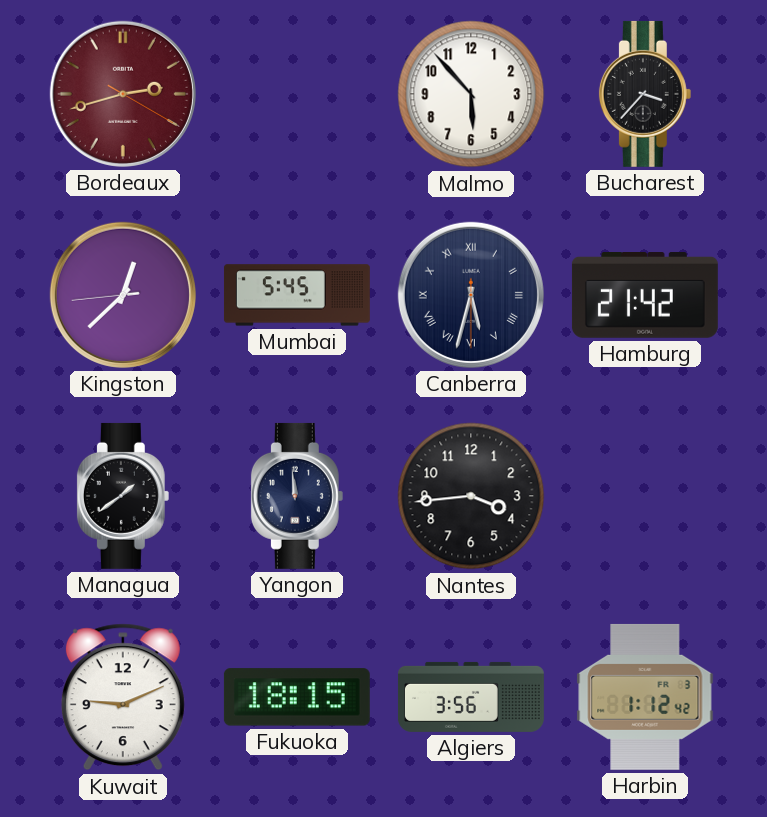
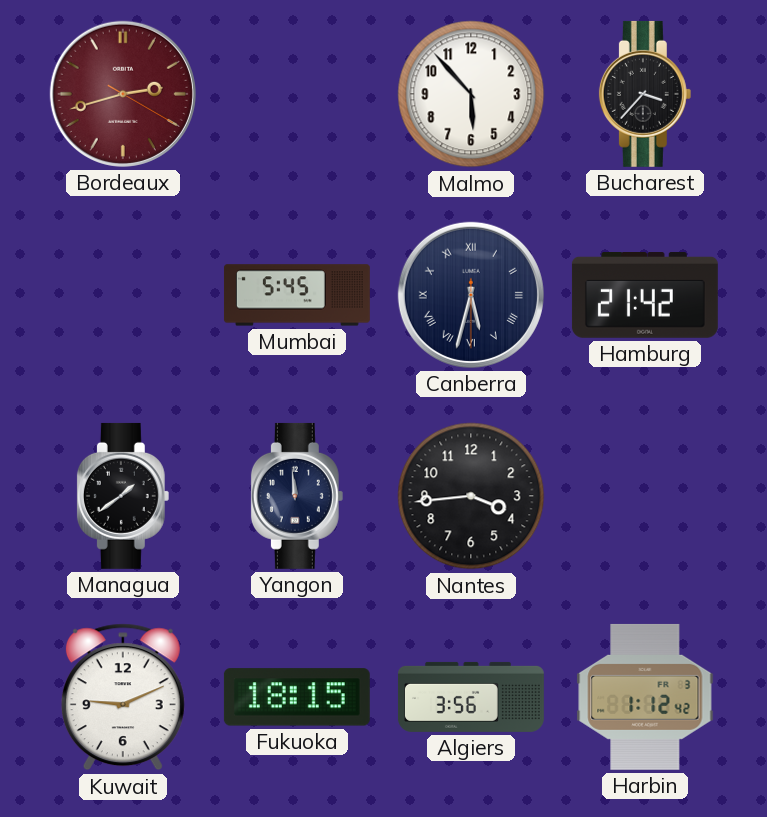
Kingston: 12:37 -> none (123, 295)
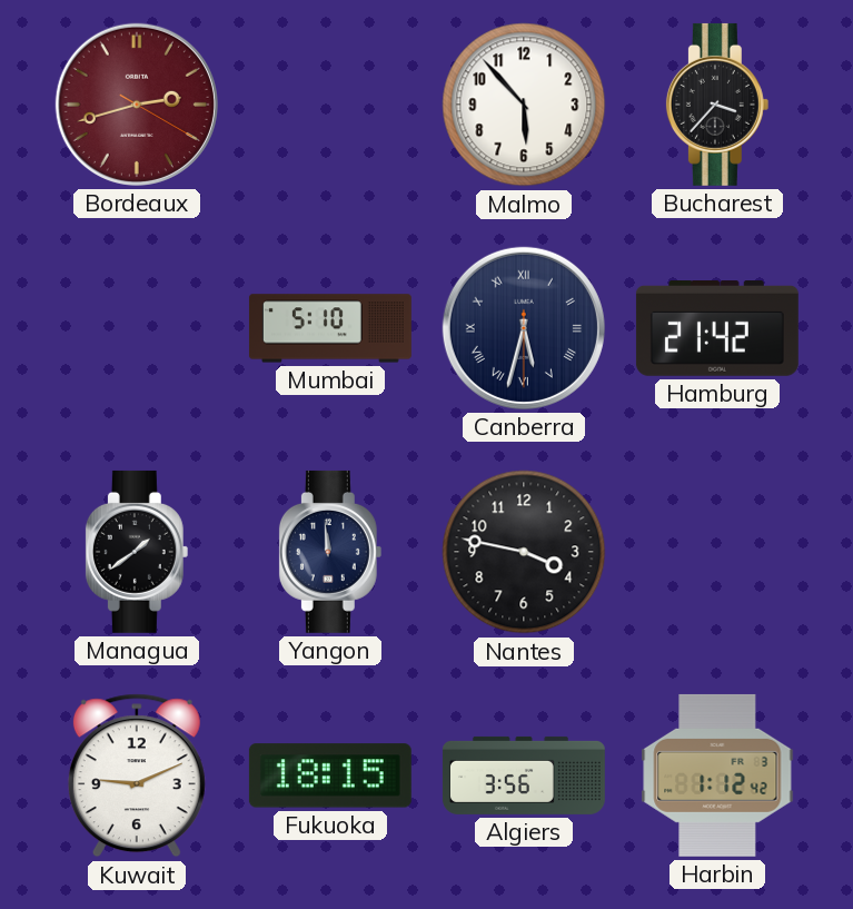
Mumbai: 5:45 -> 5:10 (330, 328)
Nantes: 3:44 -> 3:47 (524, 552)
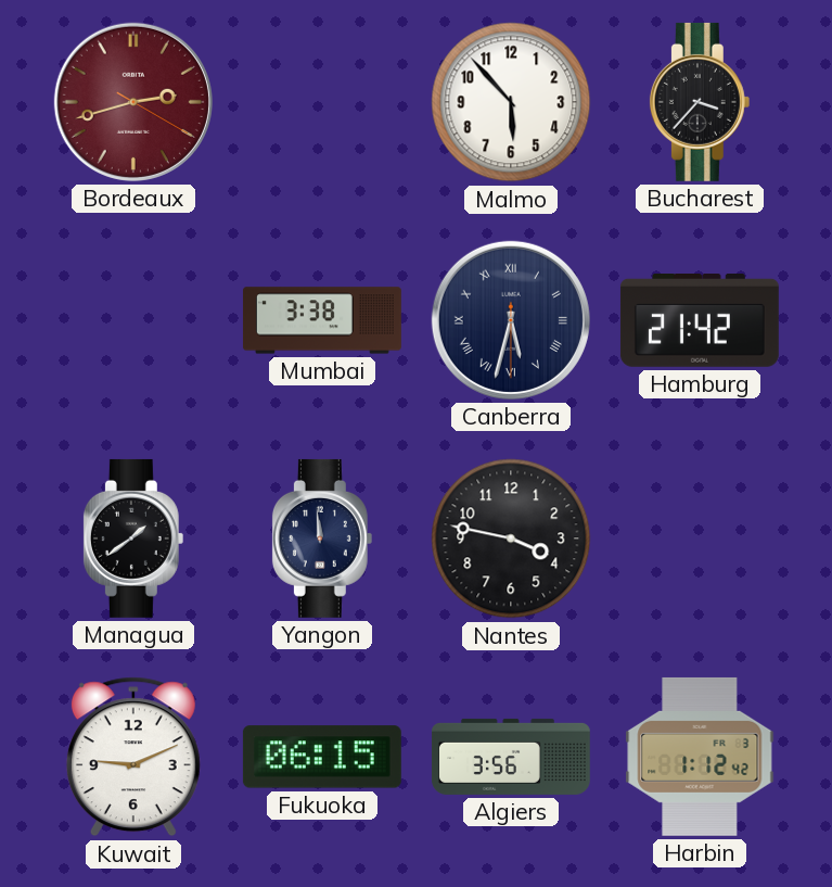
Mumbai: 5:10 -> 3:38 (322, 320)
Fukuoka: 18:15 -> 06:15 (322, 757)
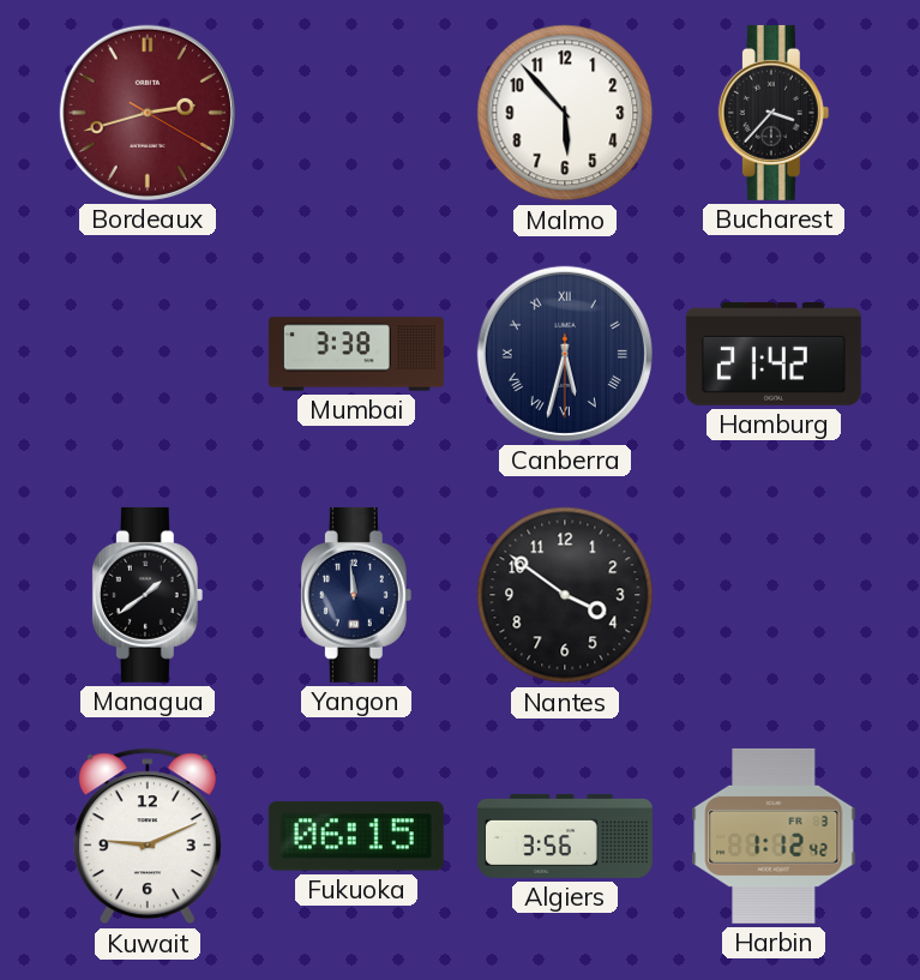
Nantes: 3:47 -> 3:51 (565, 595)
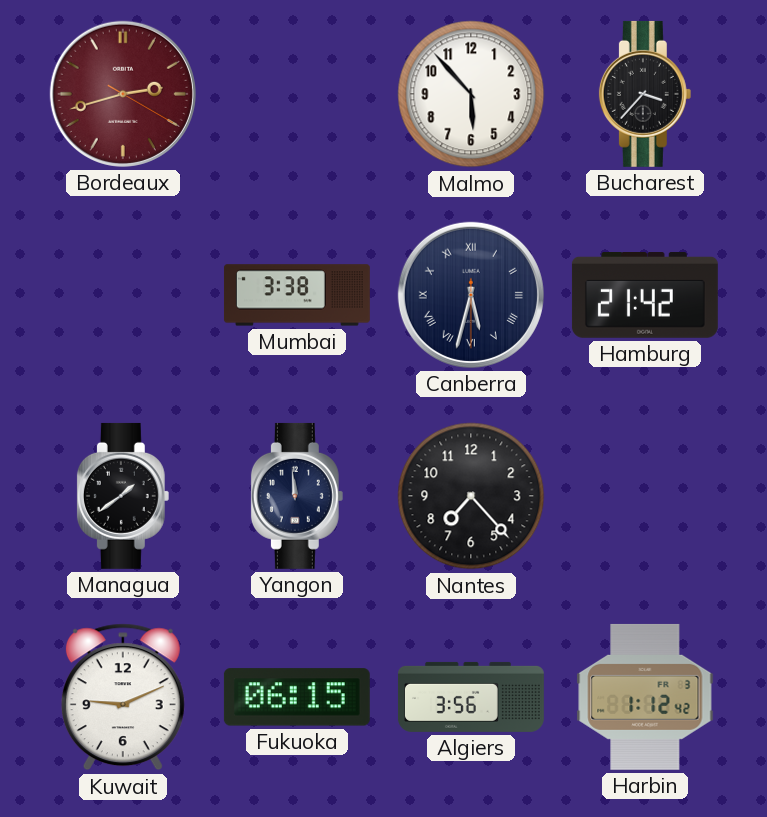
Nantes: 3:51 -> 7:23 (471, 496)
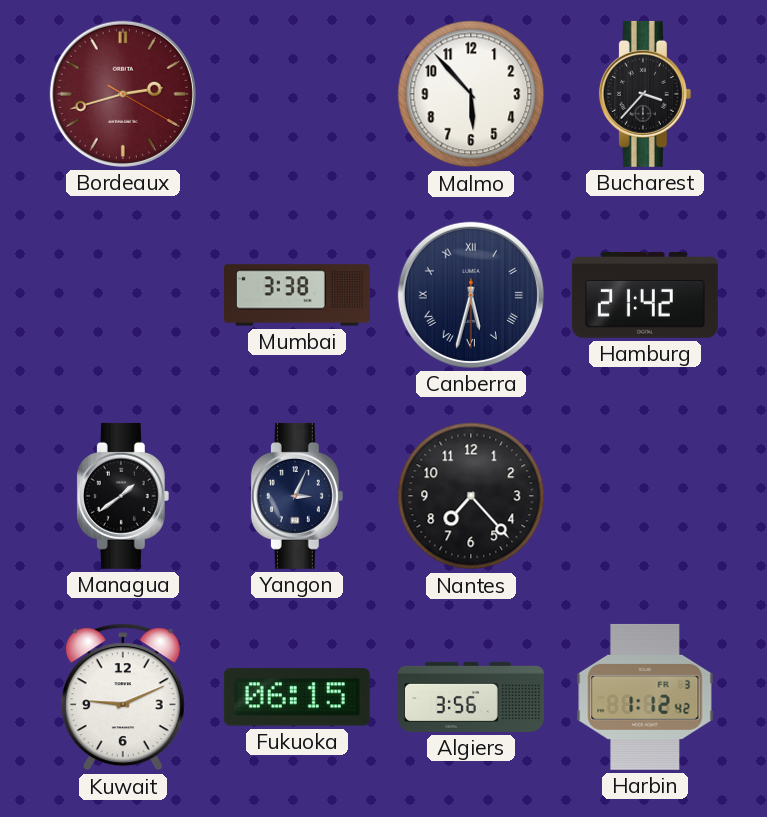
Yangon: 11:59 -> 3:04 (297, 496)
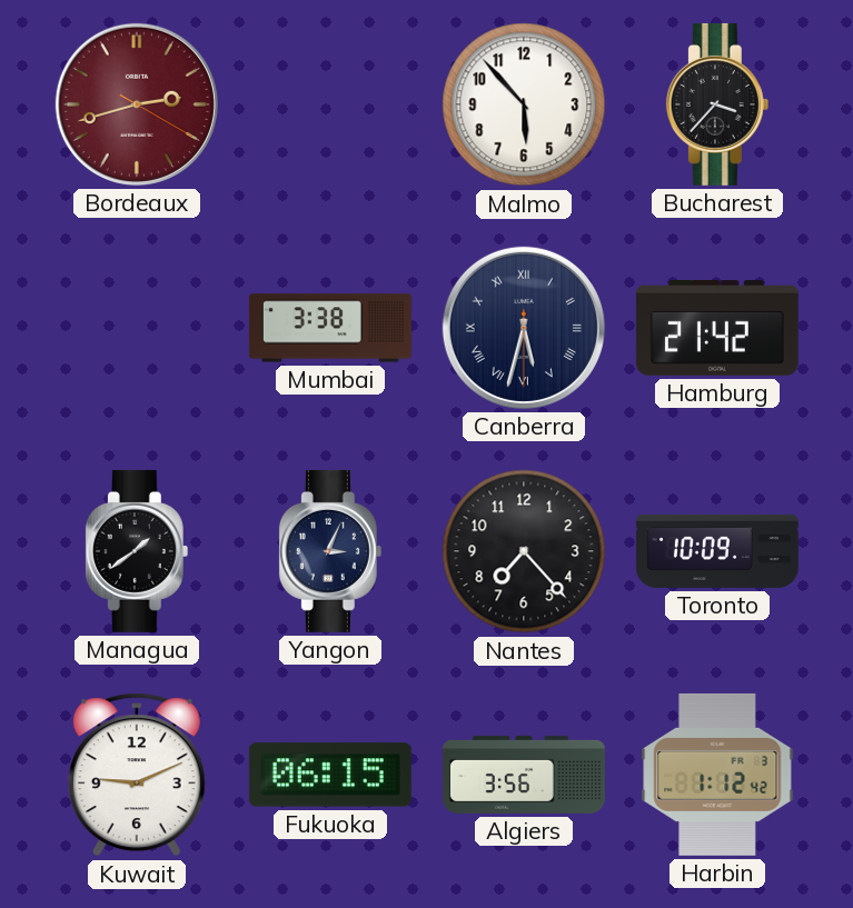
Toronto: none -> 10:09 (717, 551)
